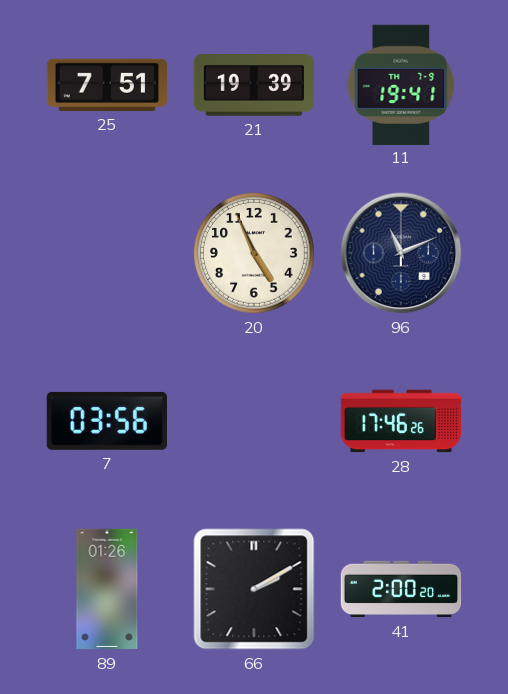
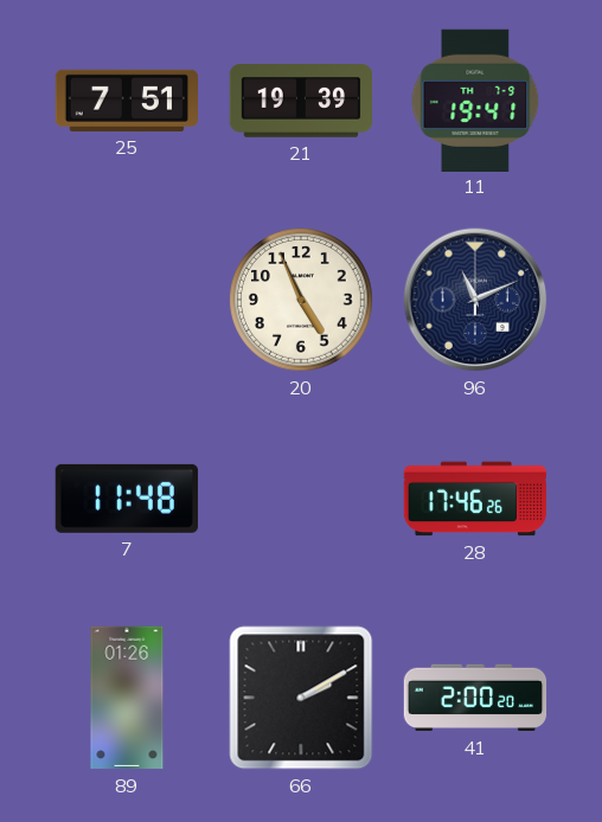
7: 03:56 -> 11:48 (127, 499)
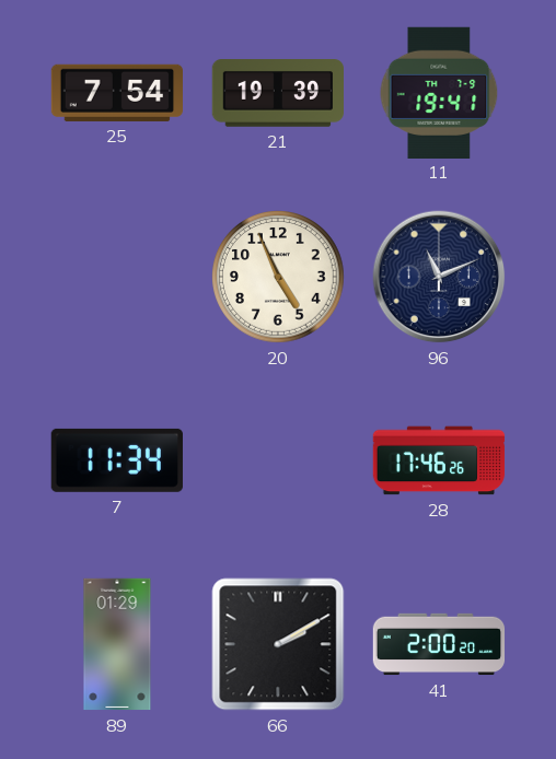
25: 7:51 -> 7:54 (116, 93)
7: 11:48 -> 11:34 (117, 460)
89: 01:26 -> 01:29 (117, 644)
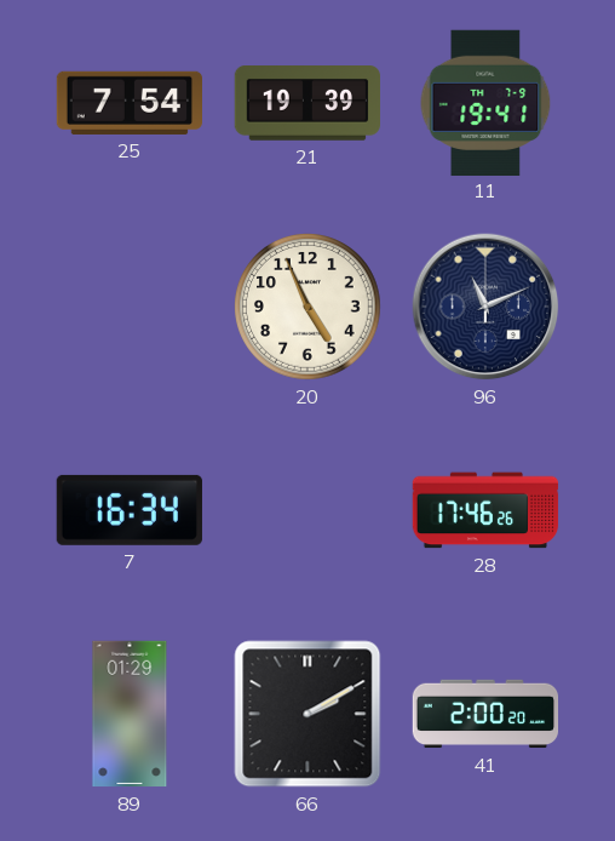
7: 11:34 -> 16:34 (130, 510)
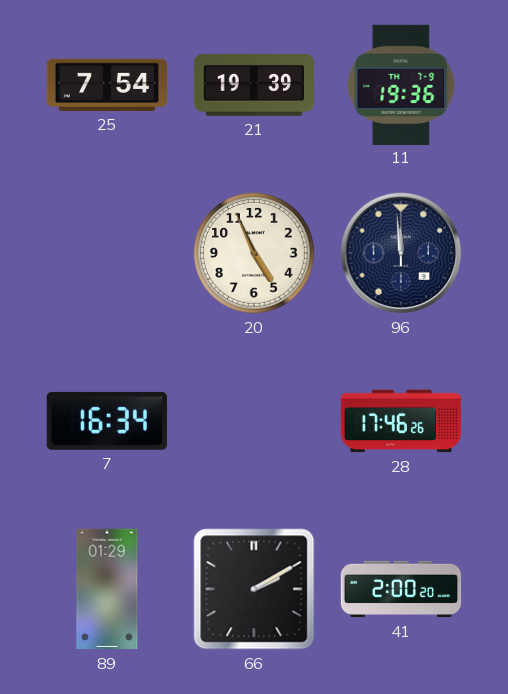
11: 19:41 -> 19:36 (401, 84)
96: 11:11 -> 11:59 (401, 253)
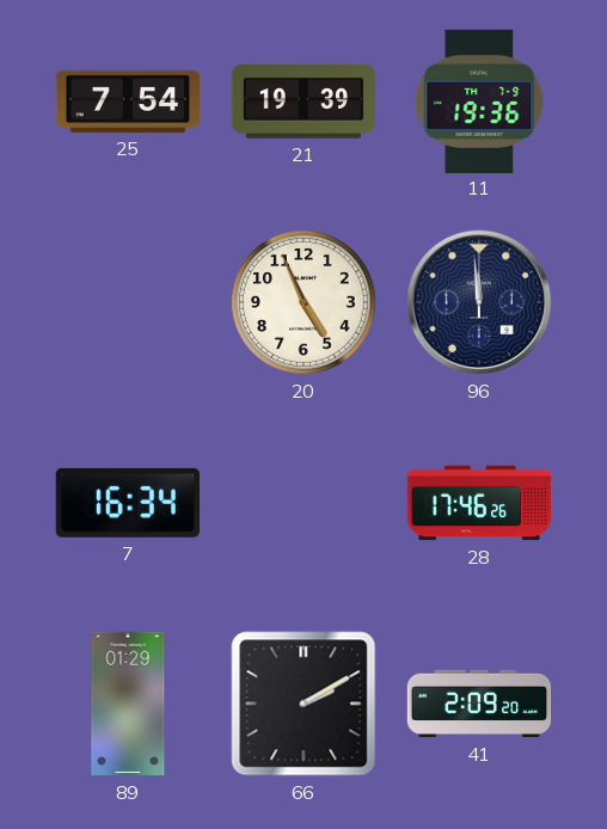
41: 2:00 -> 2:09 (479, 704)
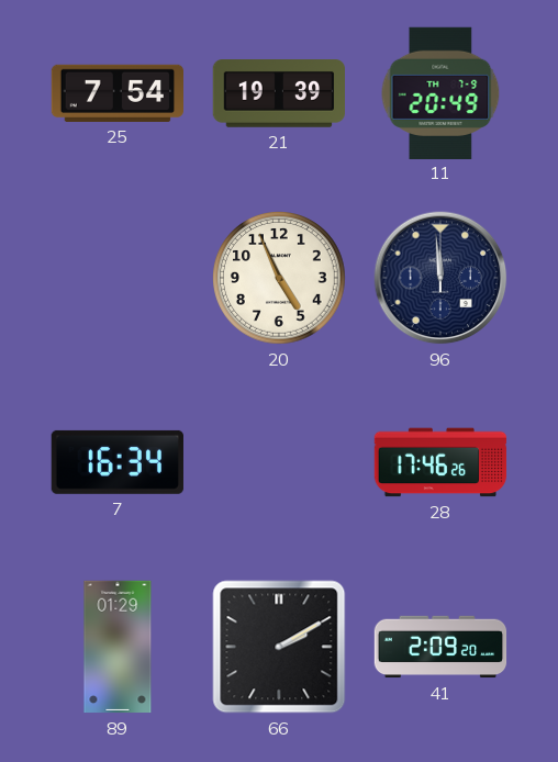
11: 19:36 -> 20:49 (440, 92)
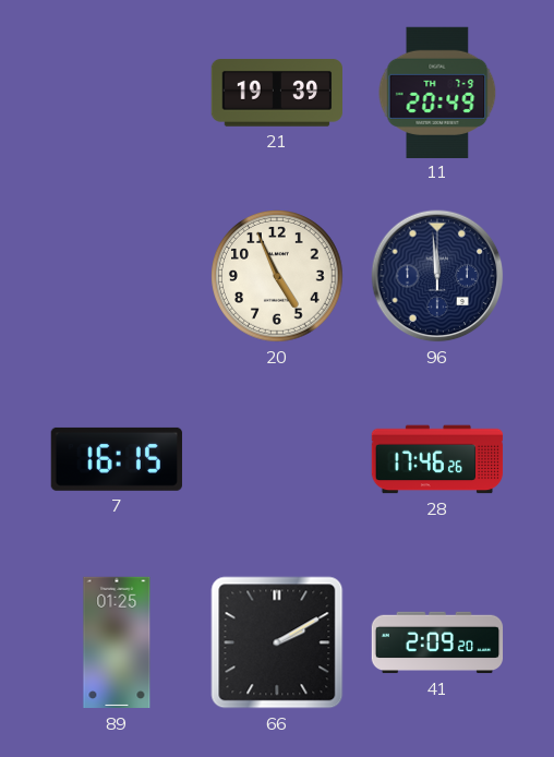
25: 7:54 -> none (116, 93)
7: 16:34 -> 16:15 (117, 459)
89: 01:29 -> 01:25 (117, 642)
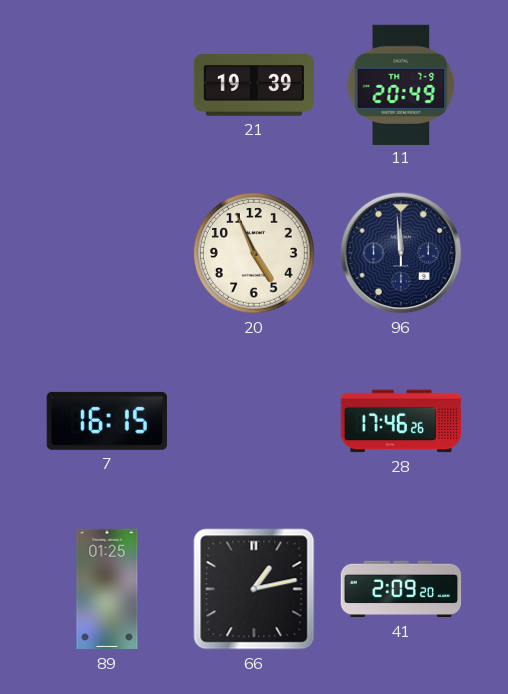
66: 2:10 -> 1:13 (254, 589)
